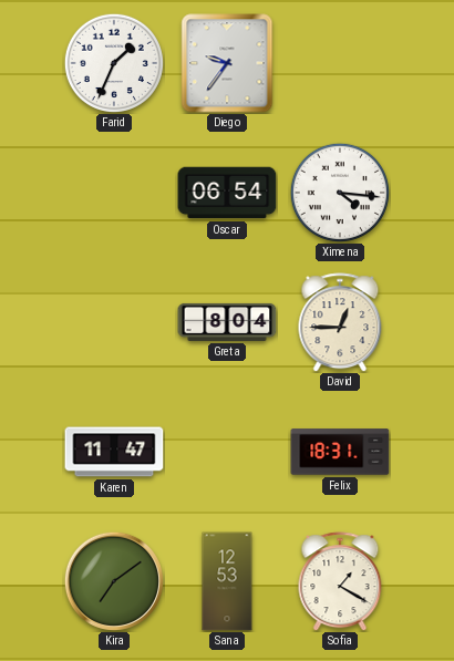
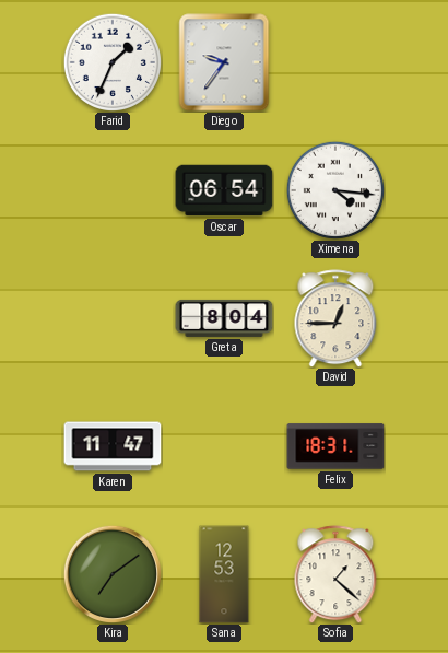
Sofia: 1:20 -> 1:22 (335, 574)
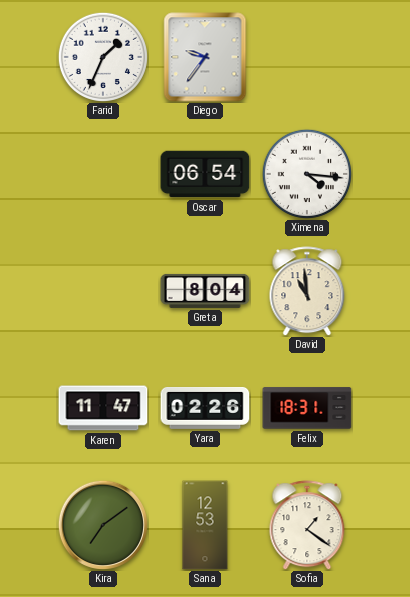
David: 12:45 -> 10:59 (307, 291)
Yara: none -> 02:26 (205, 408)
Sofia: 1:22 -> 1:21 (307, 525)
